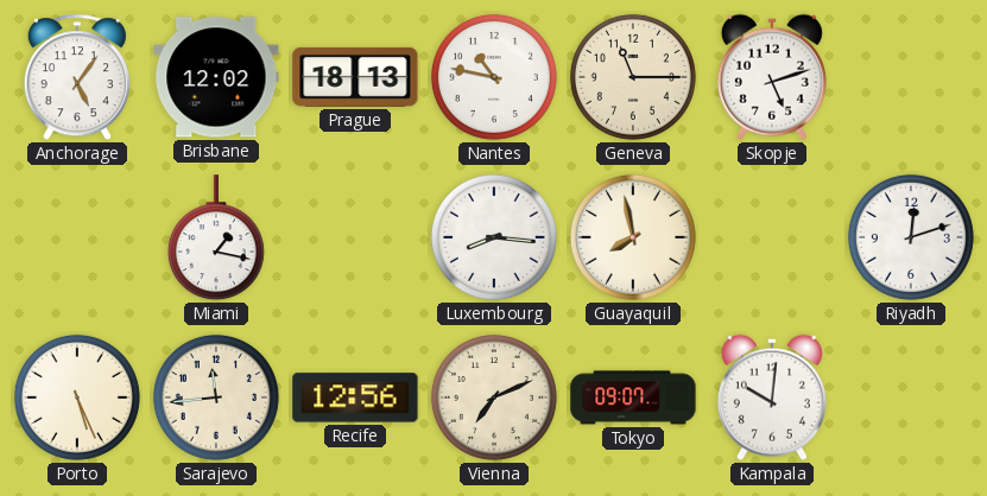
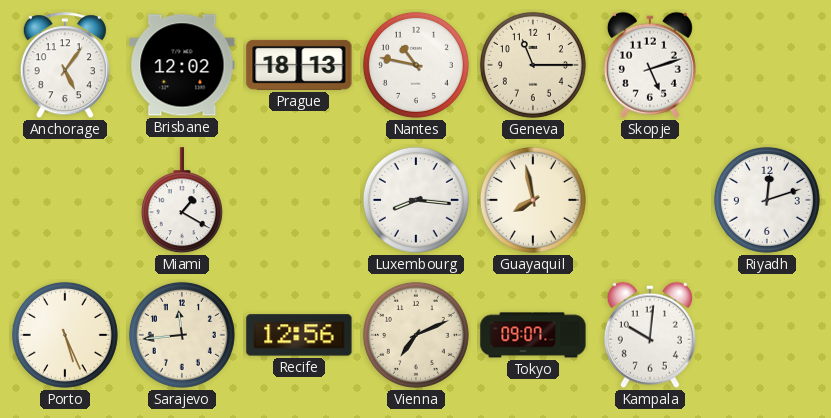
Miami: 1:17 -> 1:20 (182, 201)
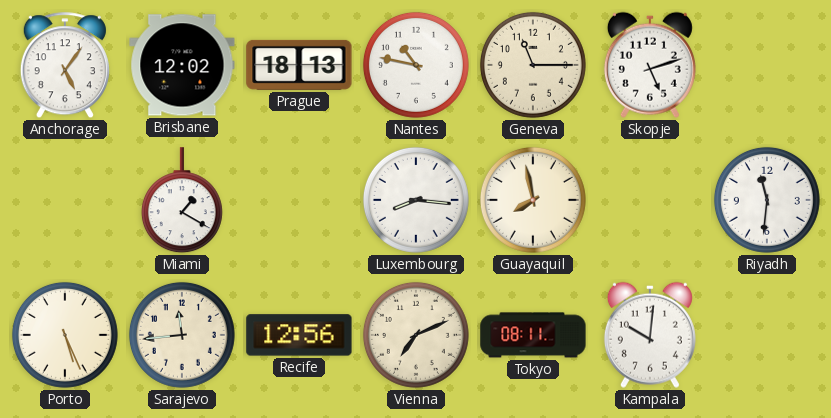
Riyadh: 12:12 -> 11:31 (767, 200)
Tokyo: 09:07 -> 08:11 (533, 335)
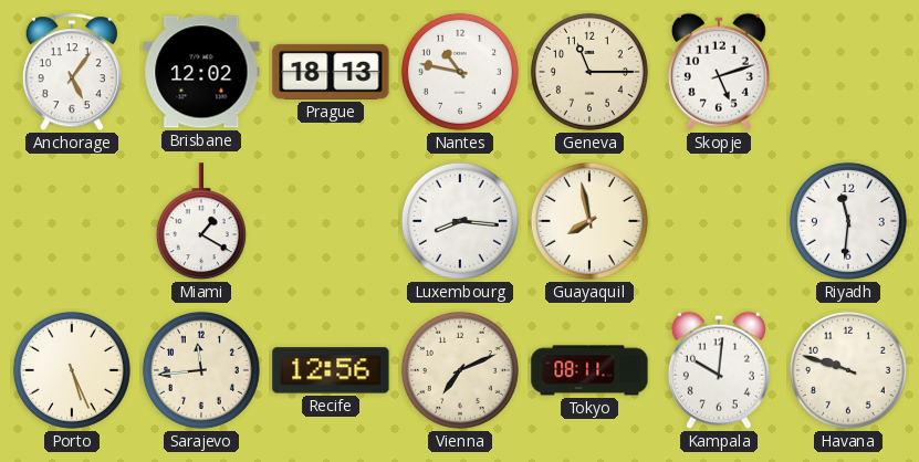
Havana: none -> 9:48 (848, 370)
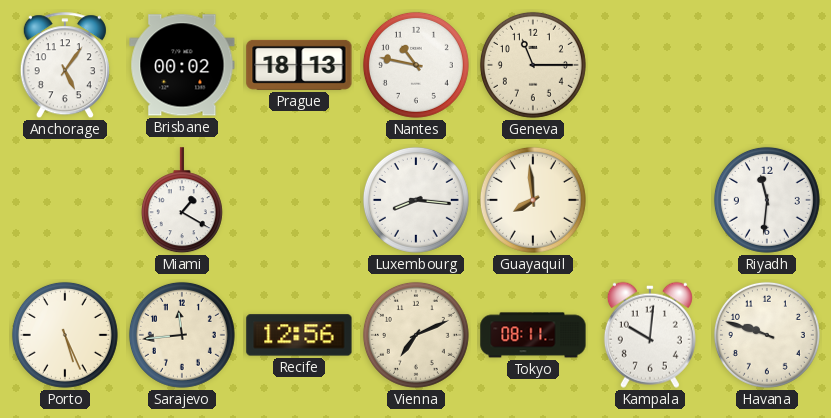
Brisbane: 12:02 -> 00:02 (182, 65)
Skopje: 5:12 -> none (719, 72)
Guayaquil: 7:58 -> 7:59 (533, 200)
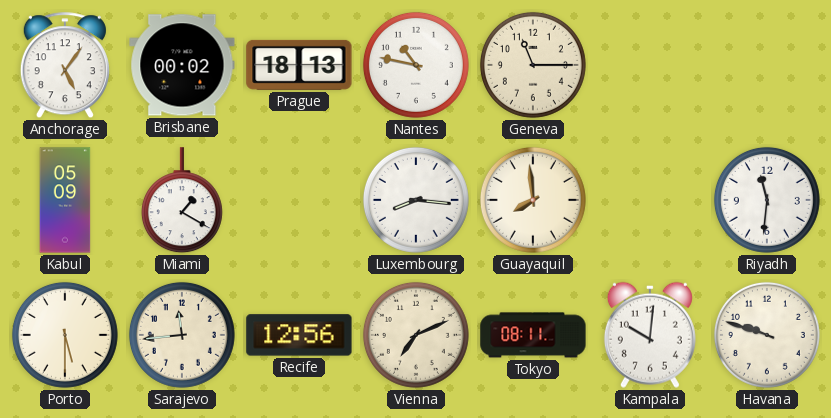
Kabul: none -> 05:09 (65, 200)
Porto: 5:26 -> 5:30 (65, 335)
